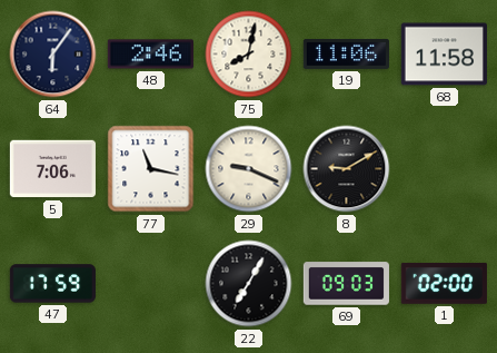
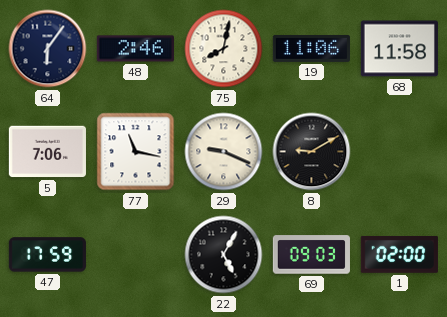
22: 7:05 -> 5:05 (224, 255)
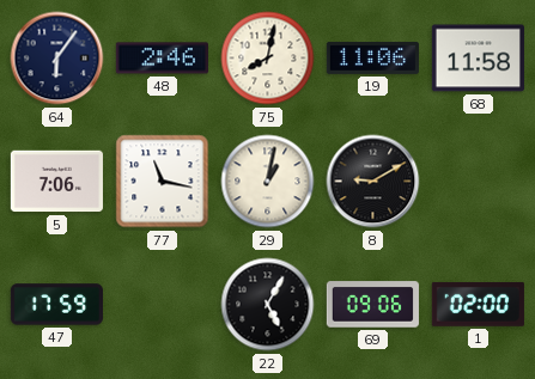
29: 9:19 -> 1:02 (268, 182)
69: 09:03 -> 09:06 (372, 305)
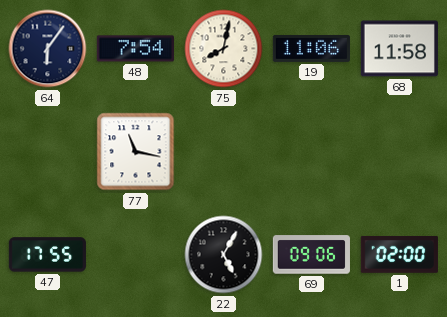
48: 2:46 -> 7:54 (135, 49)
5: 7:06 -> none (56, 182)
29: 1:02 -> none (268, 182)
8: 9:10 -> none (373, 182)
47: 17:59 -> 17:55 (47, 255)
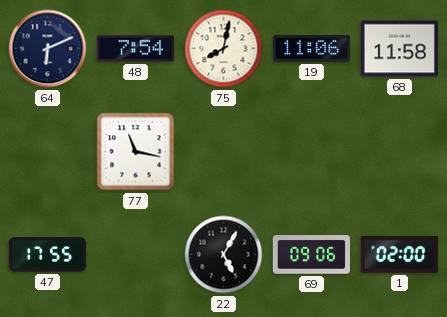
64: 6:06 -> 6:11 (48, 49)
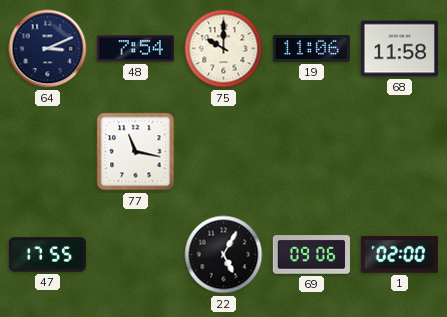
64: 6:11 -> 3:11 (48, 49)
75: 8:02 -> 10:00 (224, 49)
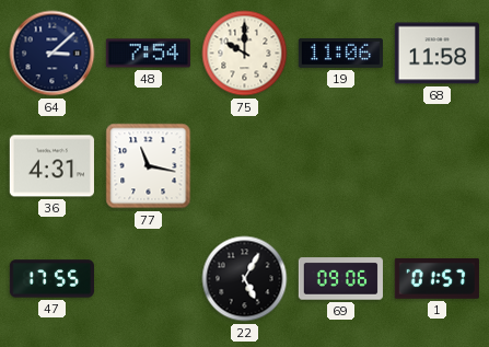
64: 3:11 -> 3:08 (53, 54)
36: none -> 4:31 (51, 166)
1: 02:00 -> 01:57 (436, 279)
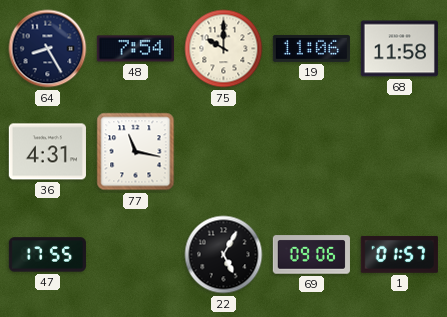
64: 3:08 -> 8:25 (48, 49)
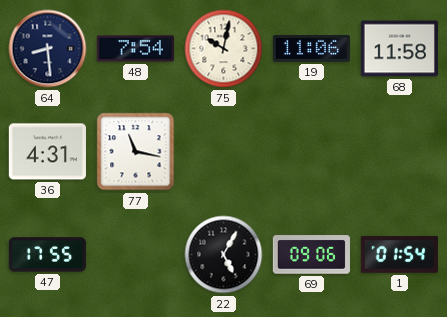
64: 8:25 -> 8:29 (48, 49)
75: 10:00 -> 10:02 (224, 49)
1: 01:57 -> 01:54 (399, 255)
